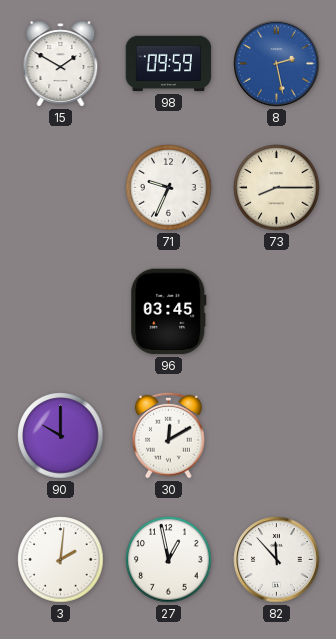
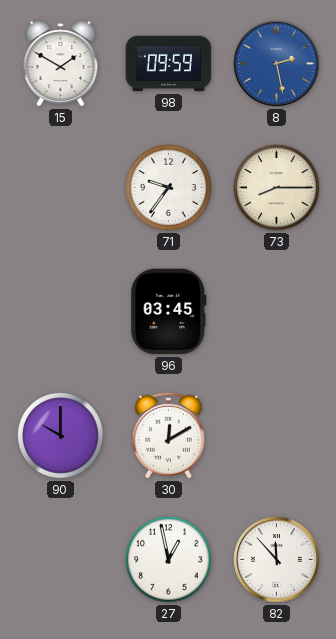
71: 9:34 -> 9:36 (169, 188)
3: 2:01 -> none (61, 560)
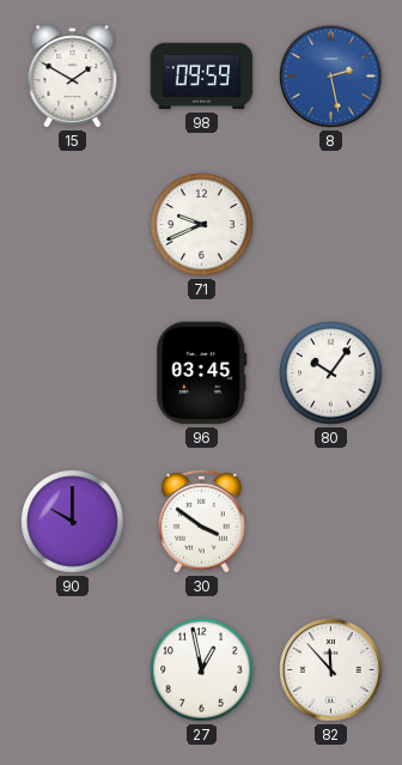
71: 9:36 -> 9:41 (202, 225)
73: 8:15 -> none (277, 188)
80: none -> 10:06 (331, 374)
30: 12:10 -> 3:51 (202, 521)
